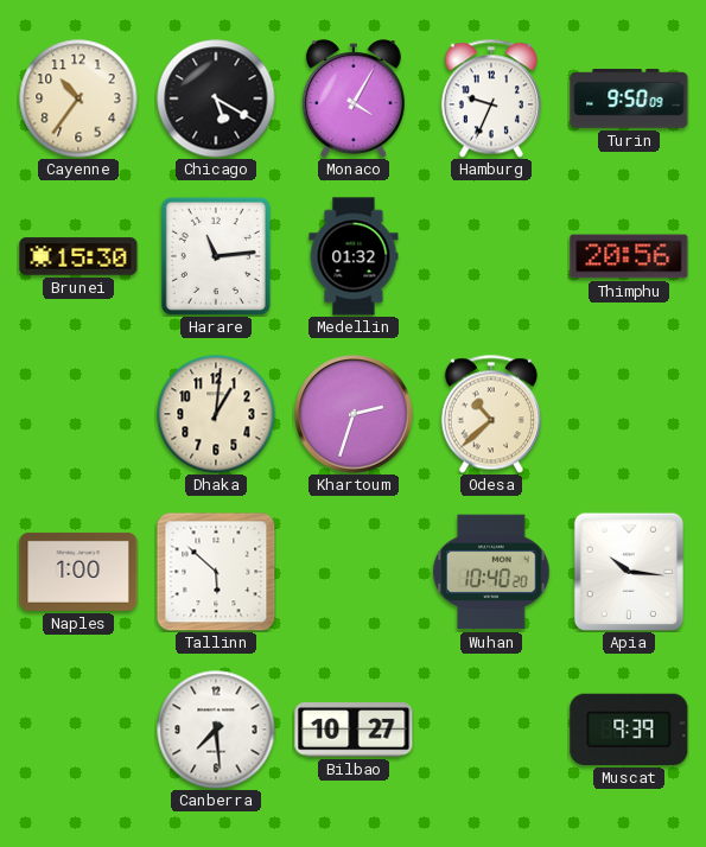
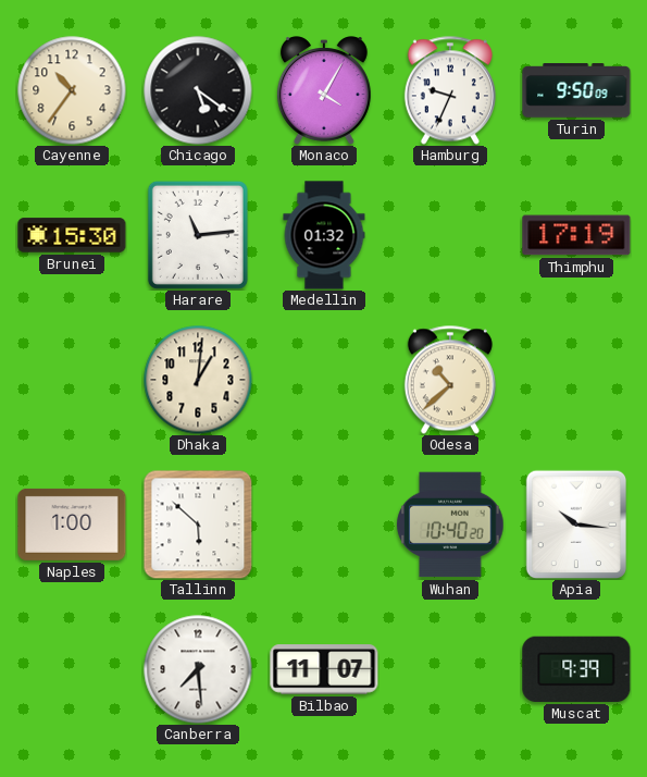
Chicago: 5:20 -> 5:21 (198, 90)
Thimphu: 20:56 -> 17:19 (576, 235)
Khartoum: 2:33 -> none (354, 414)
Bilbao: 10:27 -> 11:07 (324, 669)
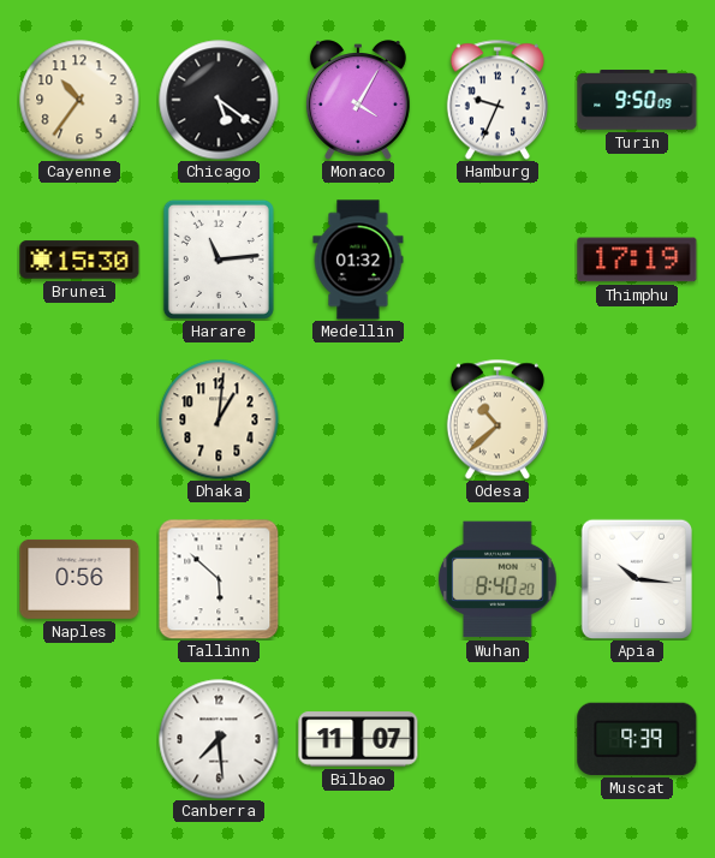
Naples: 1:00 -> 0:56 (79, 579)
Wuhan: 10:40 -> 8:40 (497, 579)
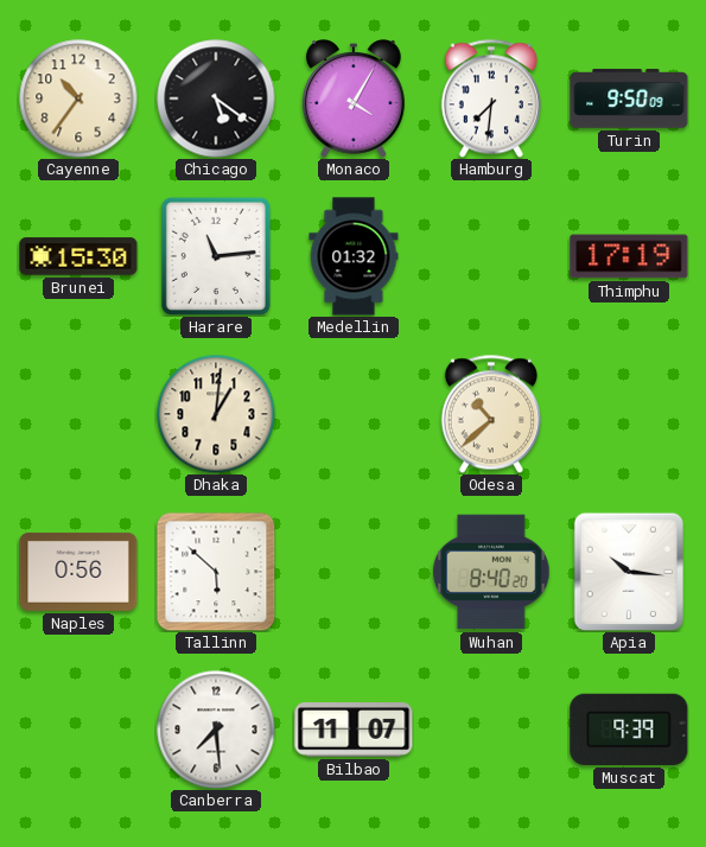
Hamburg: 9:34 -> 7:31 (491, 98)
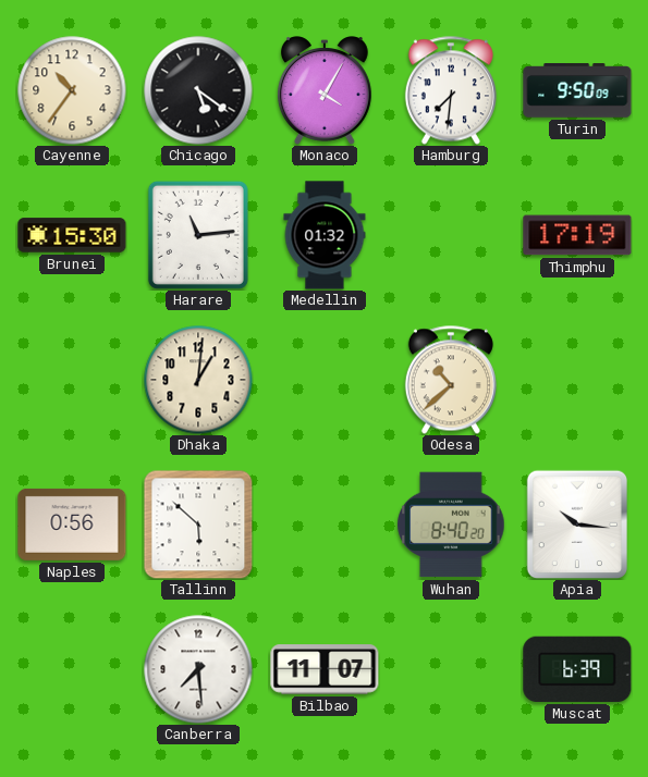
Muscat: 9:39 -> 6:39 (577, 669)
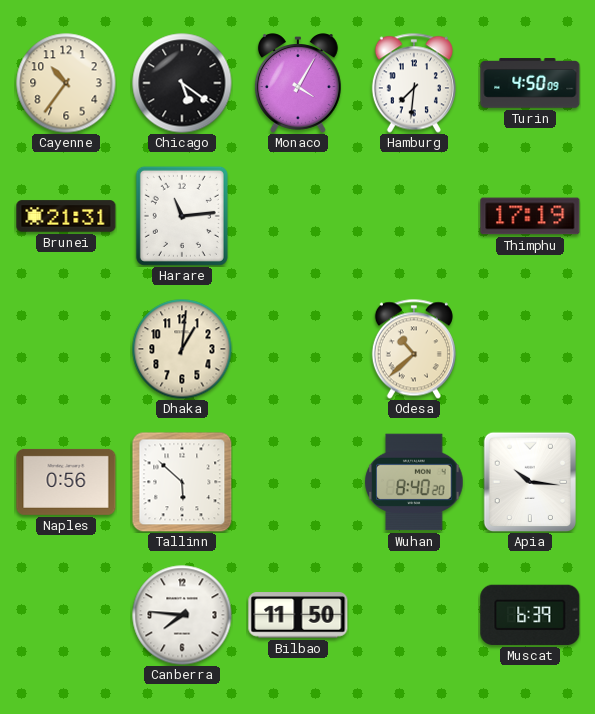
Turin: 9:50 -> 4:50 (530, 83)
Brunei: 15:30 -> 21:31 (66, 216)
Medellin: 01:32 -> none (325, 235)
Canberra: 7:29 -> 7:46 (182, 615)
Bilbao: 11:07 -> 11:50 (298, 615)
